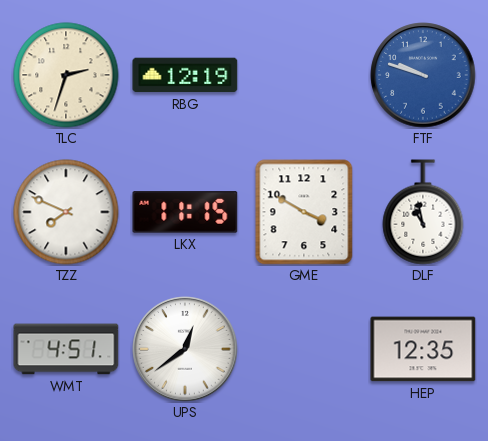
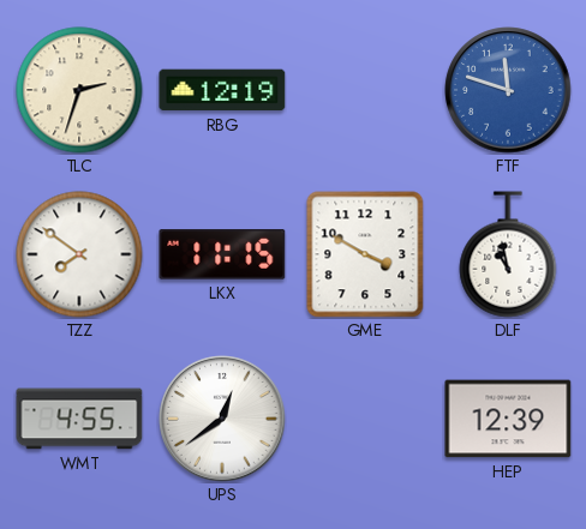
FTF: 9:48 -> 11:48 (508, 90)
TZZ: 7:49 -> 7:51 (79, 254)
WMT: 4:51 -> 4:55 (79, 419)
HEP: 12:35 -> 12:39 (508, 419)
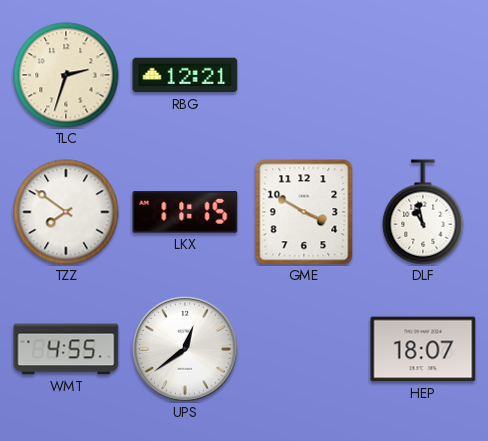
RBG: 12:19 -> 12:21 (185, 75)
FTF: 11:48 -> none (508, 90)
HEP: 12:39 -> 18:07 (423, 349)
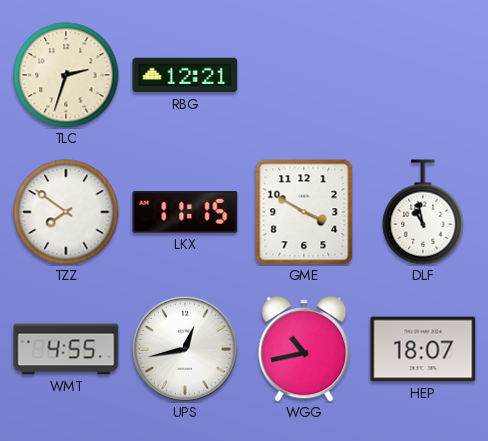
UPS: 12:39 -> 12:43 (185, 349)
WGG: none -> 10:43 (304, 349)
